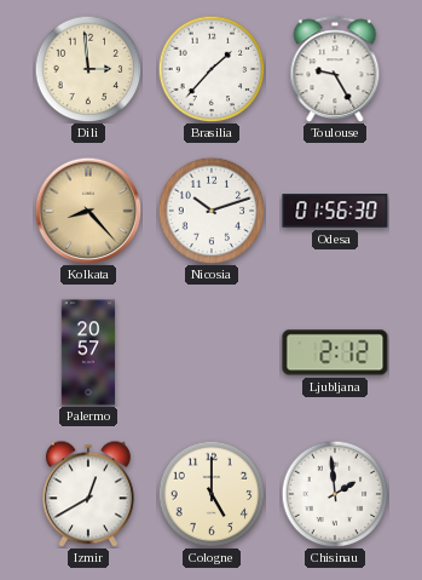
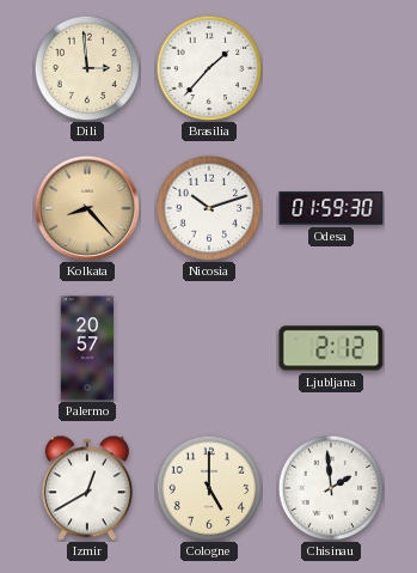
Toulouse: 9:25 -> none (335, 69)
Odesa: 01:56 -> 01:59 (331, 208)
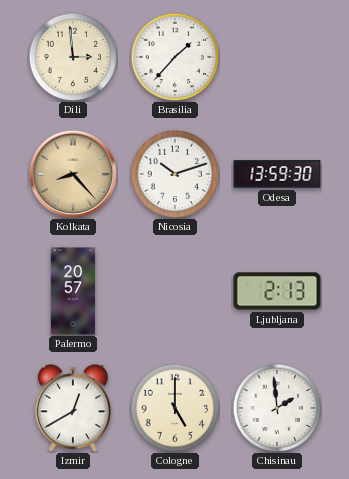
Odesa: 01:59 -> 13:59 (277, 174)
Ljubljana: 2:12 -> 2:13 (277, 291)
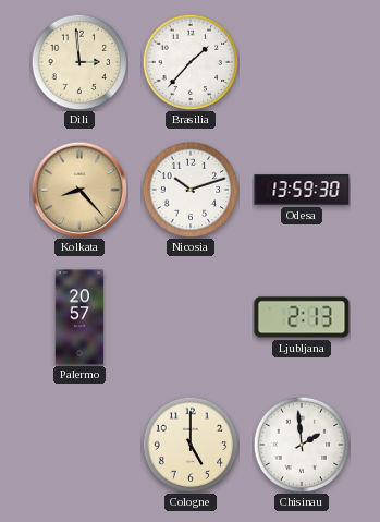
Izmir: 12:40 -> none (73, 408)
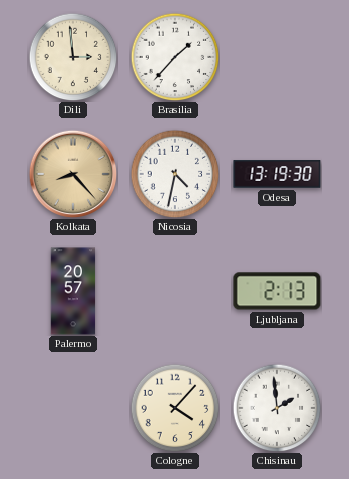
Nicosia: 10:12 -> 4:32 (175, 174)
Odesa: 13:59 -> 13:19 (277, 174)
Cologne: 5:00 -> 4:07 (175, 408)
